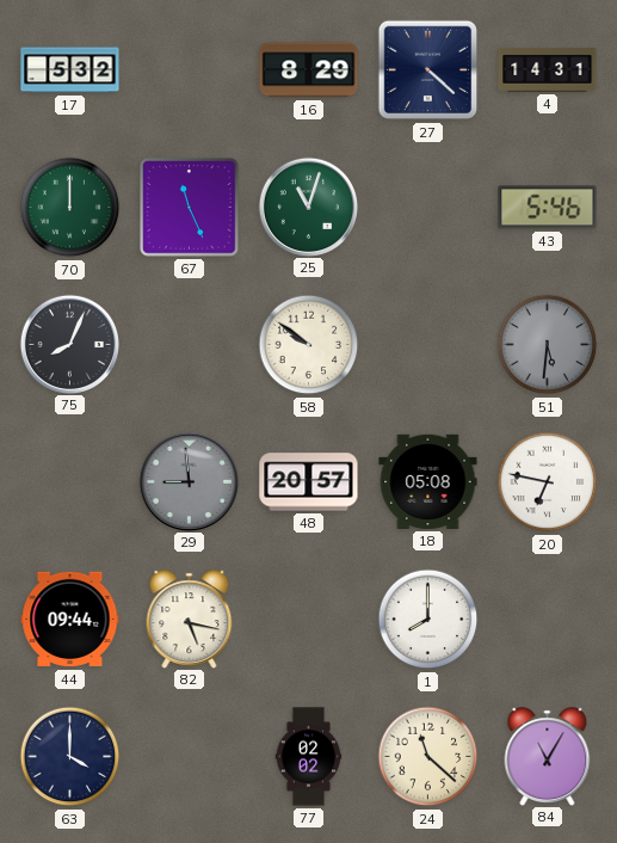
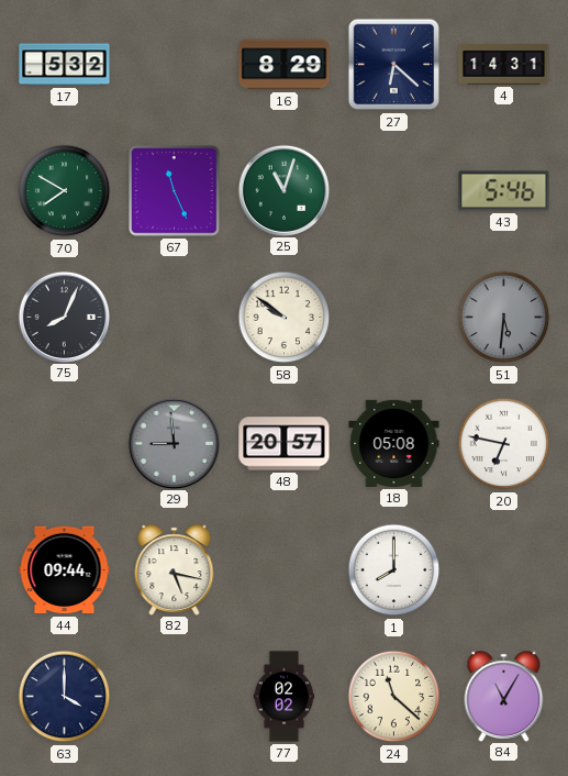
27: 4:22 -> 6:22 (394, 65)
70: 12:00 -> 7:50 (65, 191)
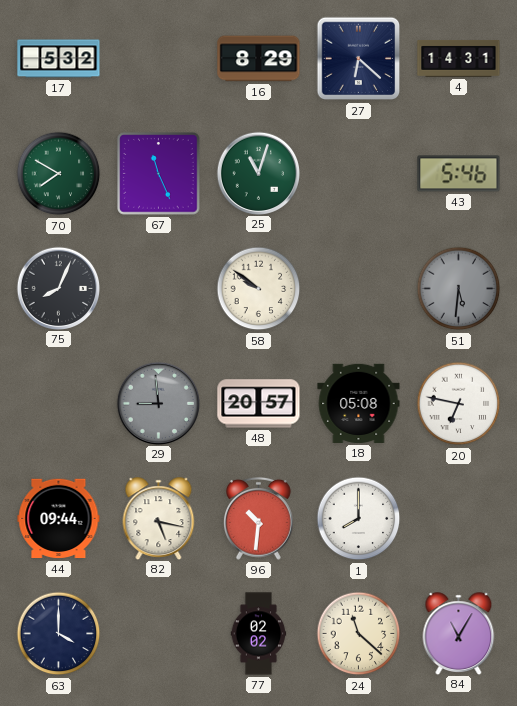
96: none -> 10:31 (259, 518)
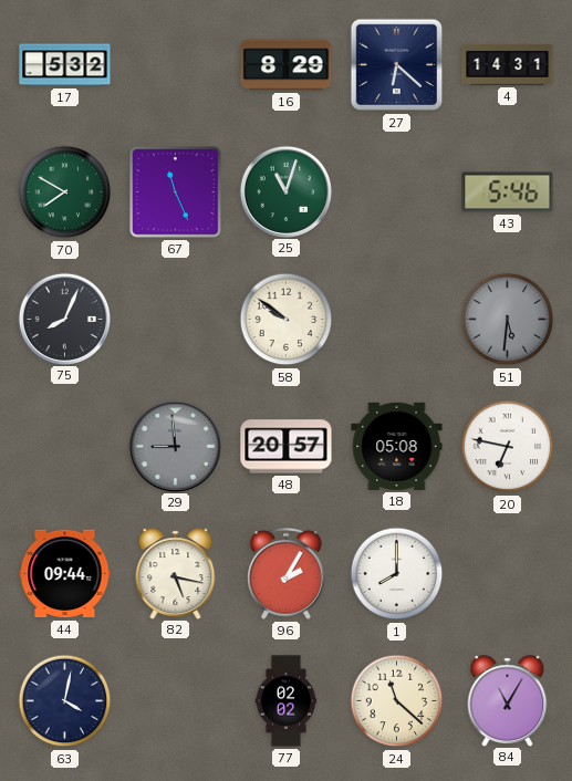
96: 10:31 -> 2:05 (287, 573)
63: 4:00 -> 4:02 (65, 701)
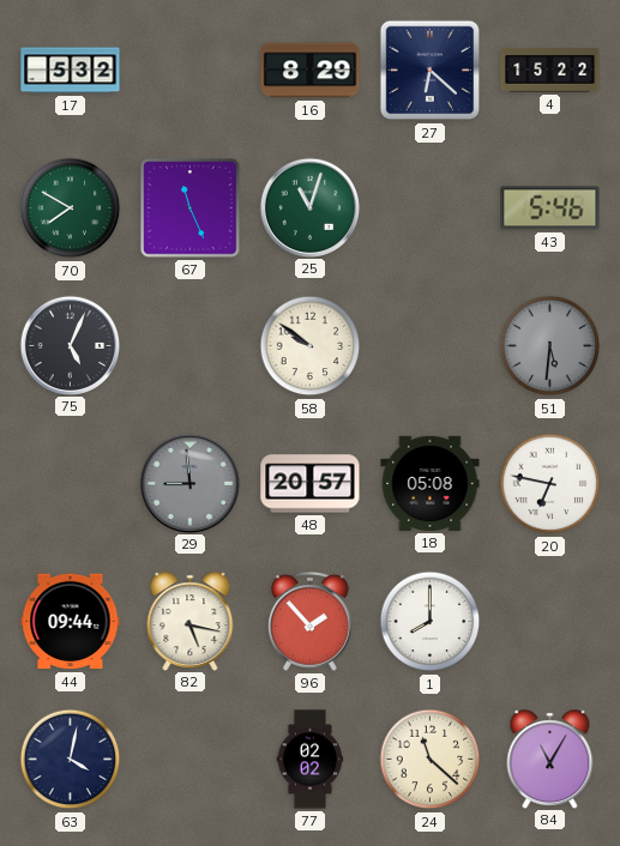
4: 14:31 -> 15:22 (550, 70)
75: 8:04 -> 5:04 (70, 345)
96: 2:05 -> 1:53 (311, 621)
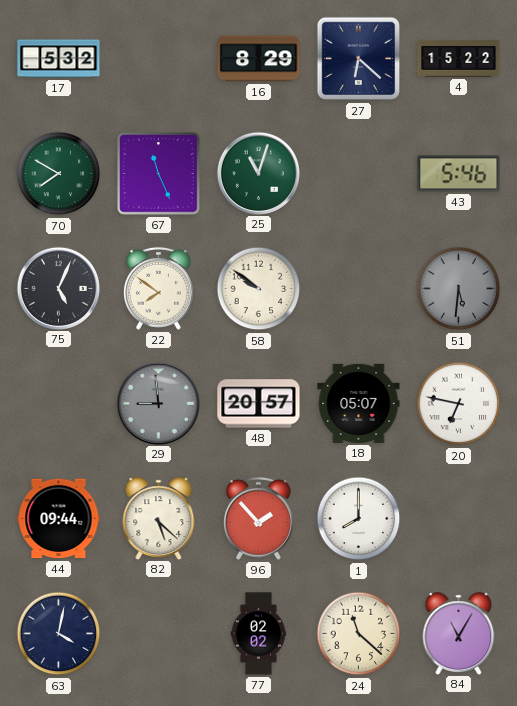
22: none -> 7:51 (159, 288)
18: 05:08 -> 05:07 (359, 403)
82: 5:17 -> 5:22 (159, 518)
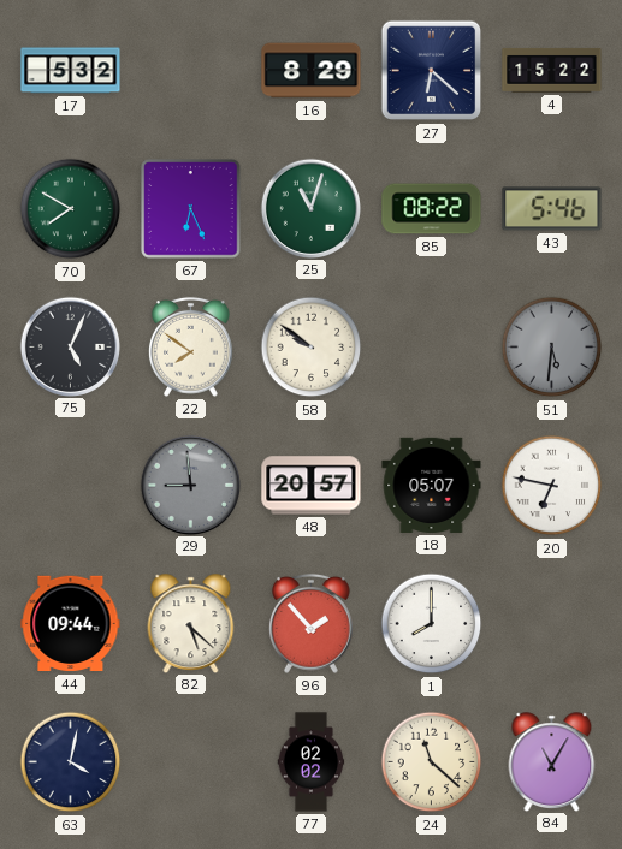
67: 11:26 -> 6:26 (191, 209)
85: none -> 08:22 (432, 209)
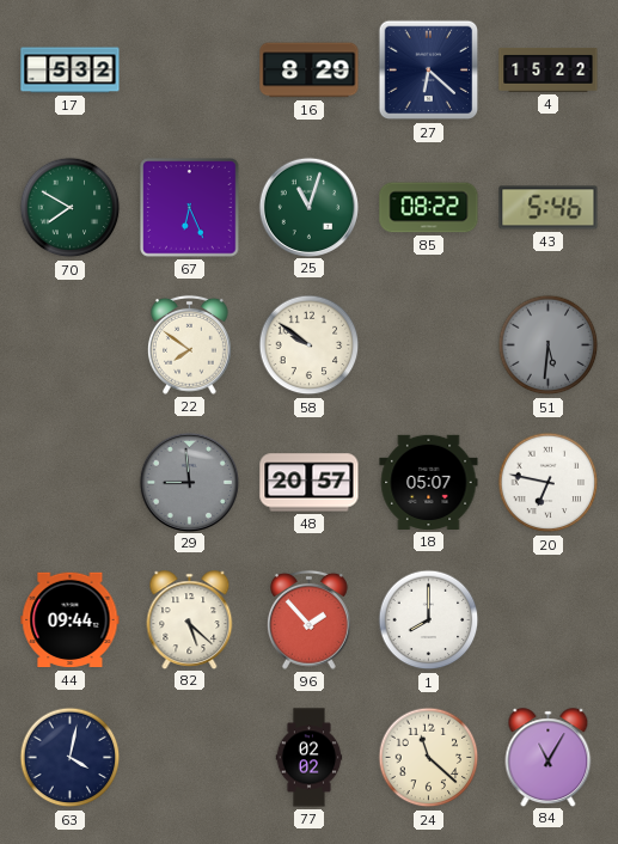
75: 5:04 -> none (70, 346)
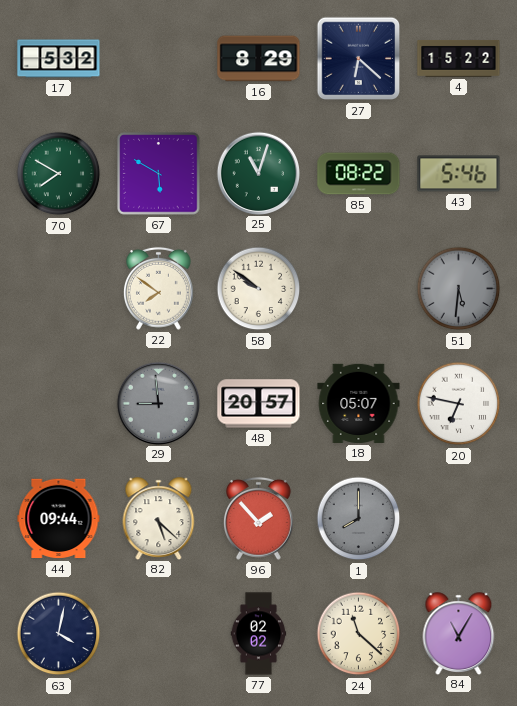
67: 6:26 -> 5:50 (159, 174)
1 dial: white -> grey (359, 519)
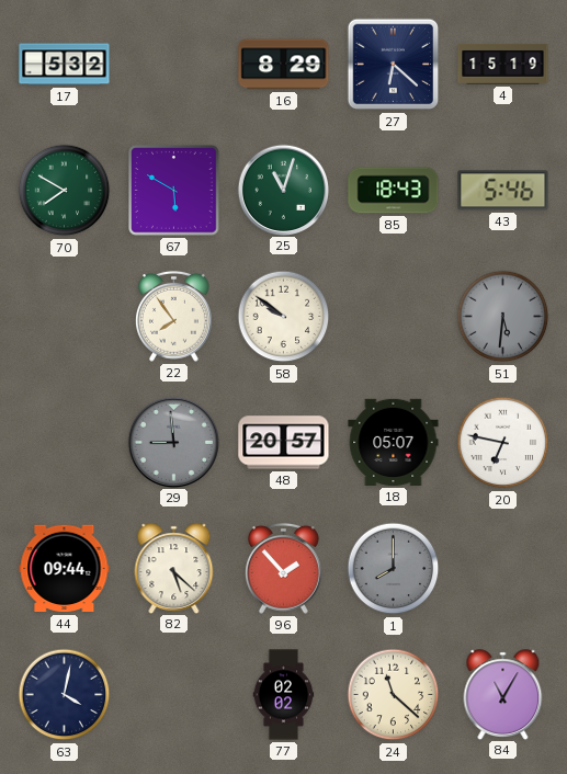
4: 15:22 -> 15:19 (503, 64)
85: 08:22 -> 18:43 (394, 191)
22: 7:51 -> 7:54 (174, 316)
